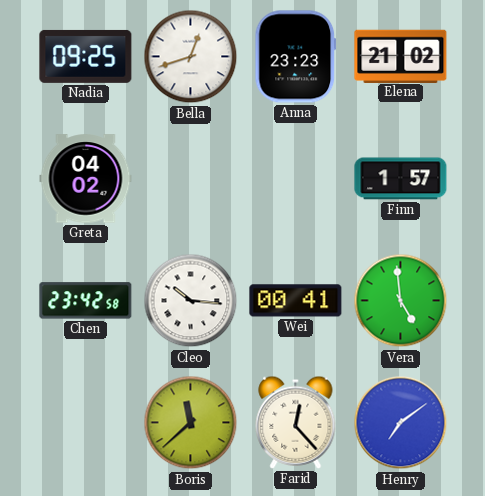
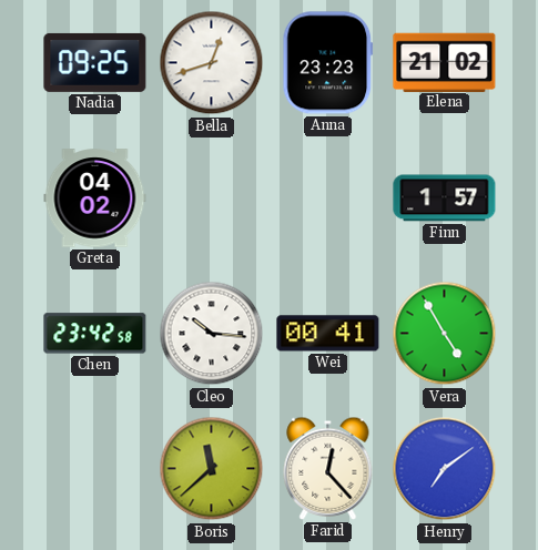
Vera: 4:59 -> 4:55 (445, 334)
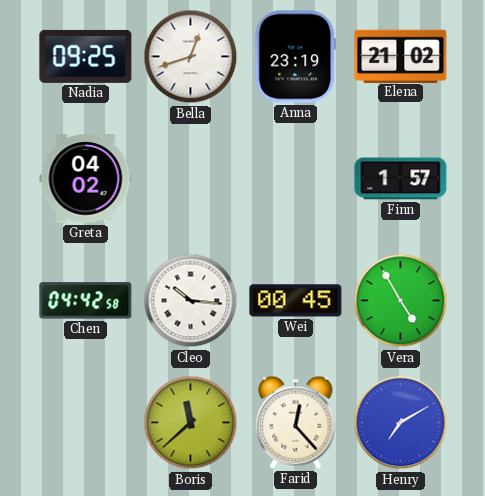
Anna: 23:23 -> 23:19 (295, 57)
Chen: 23:42 -> 04:42 (86, 301)
Wei: 00:41 -> 00:45 (296, 301)
Henry: 7:09 -> 7:10 (401, 423)
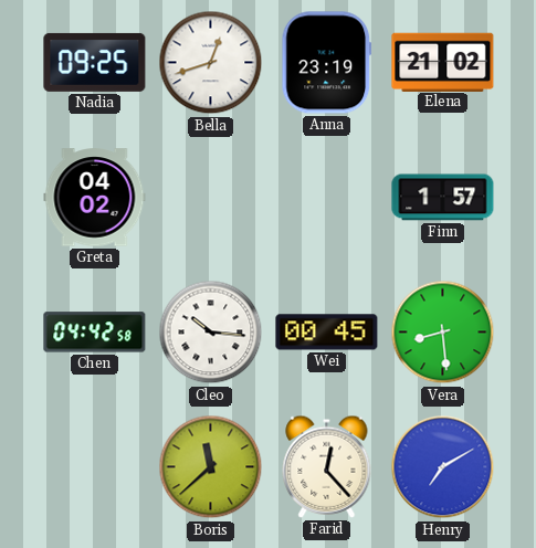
Vera: 4:55 -> 8:29 (443, 333)
